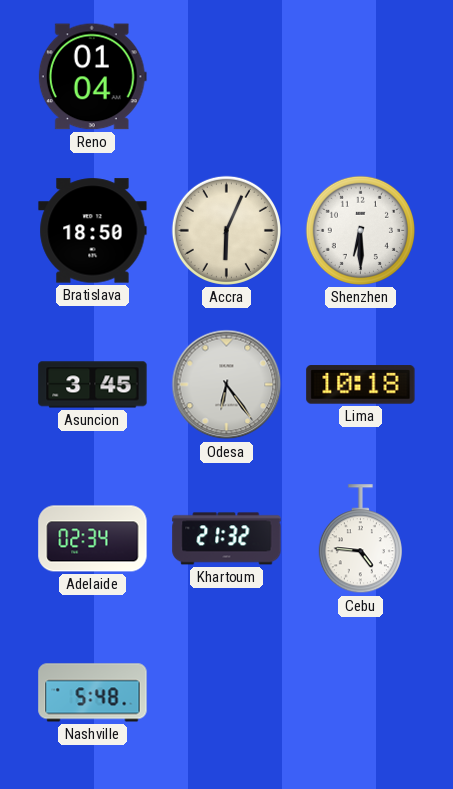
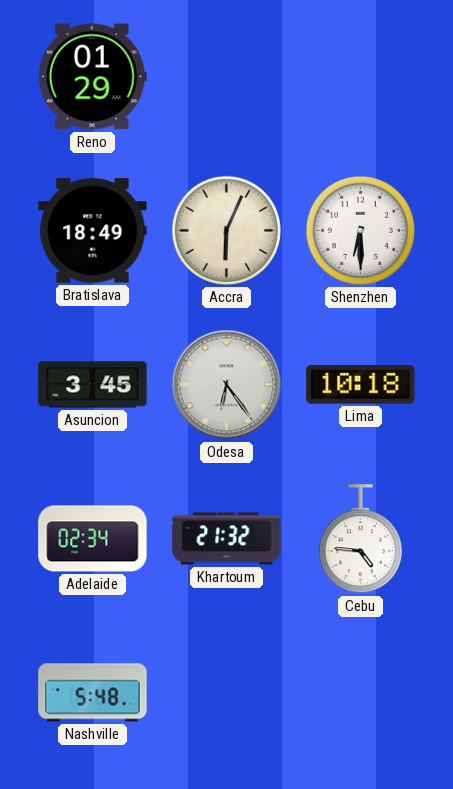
Reno: 01:04 -> 01:29 (92, 77)
Bratislava: 18:50 -> 18:49 (93, 231)
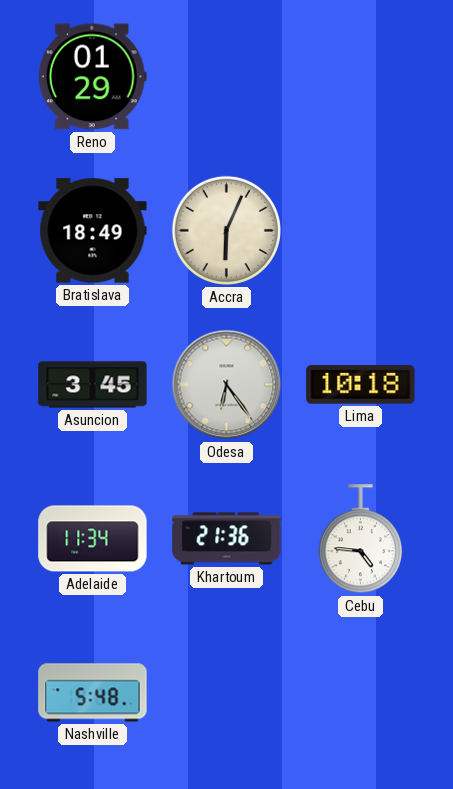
Shenzhen: 6:30 -> none (360, 230)
Adelaide: 02:34 -> 11:34 (93, 539)
Khartoum: 21:32 -> 21:36 (227, 539)
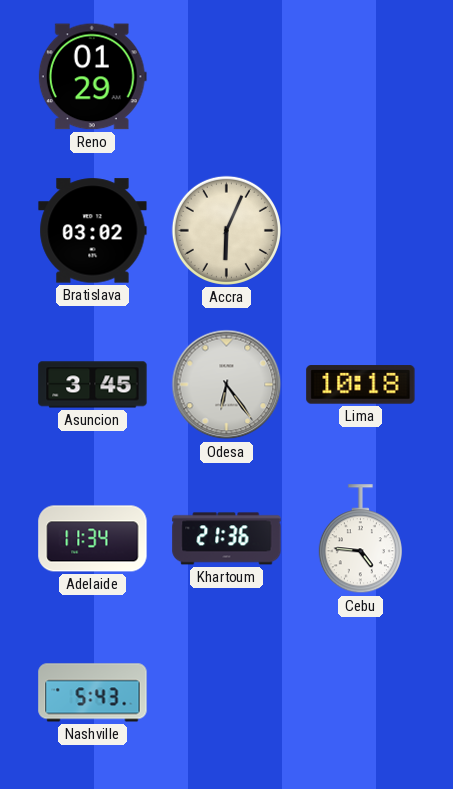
Bratislava: 18:49 -> 03:02 (93, 231)
Nashville: 5:48 -> 5:43 (93, 693)
